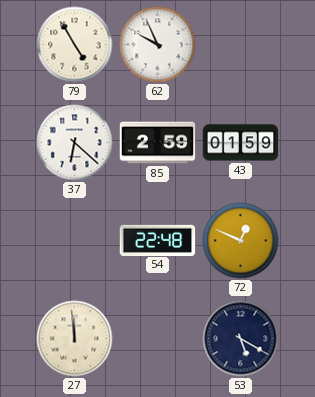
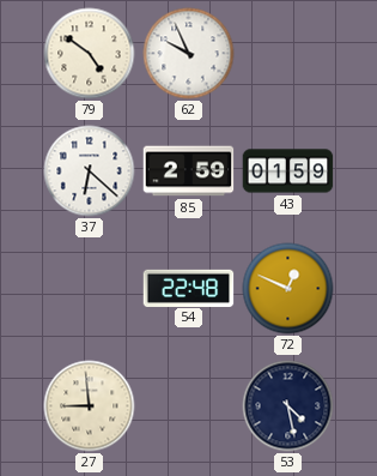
79: 4:55 -> 4:51 (90, 54)
27: 11:59 -> 8:59 (90, 406)
53: 5:20 -> 4:28 (288, 406)
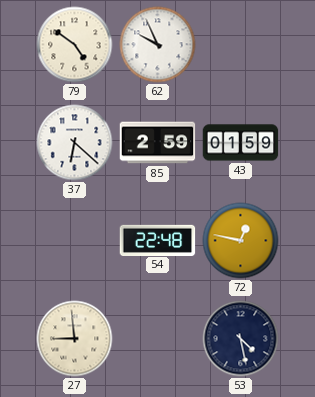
72: 12:49 -> 12:47 (241, 241)
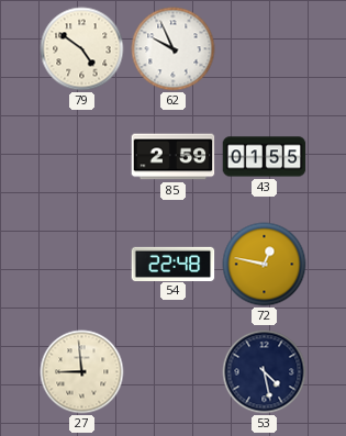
37: 6:22 -> none (75, 143)
43: 01:59 -> 01:55 (265, 157)
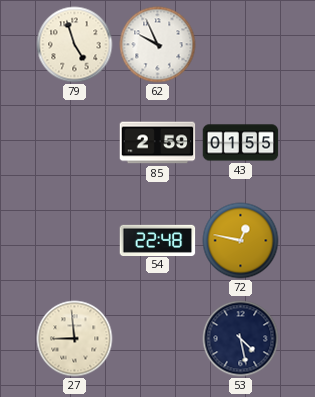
79: 4:51 -> 4:57 (75, 45)
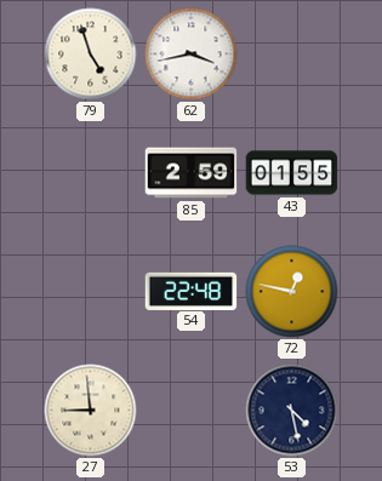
62: 9:56 -> 3:43 (192, 55)
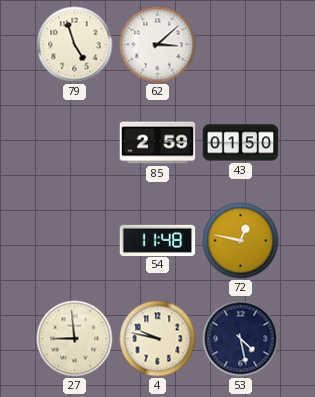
62: 3:43 -> 3:08 (158, 45)
43: 01:55 -> 01:50 (241, 143)
54: 22:48 -> 11:48 (158, 240)
4: none -> 9:47 (158, 339)
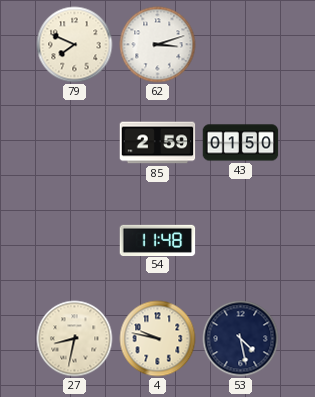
79: 4:57 -> 7:49 (75, 45)
62: 3:08 -> 3:12 (158, 45)
72: 12:47 -> none (241, 241)
27: 8:59 -> 8:32 (75, 339)
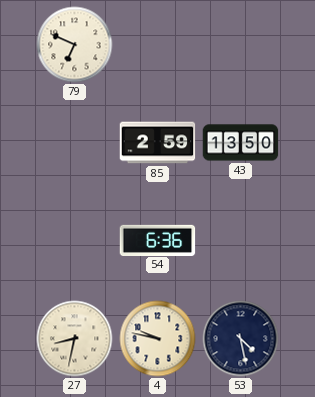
79: 7:49 -> 6:49 (75, 45)
62: 3:12 -> none (158, 45)
43: 01:50 -> 13:50 (241, 143)
54: 11:48 -> 6:36 (158, 240)
